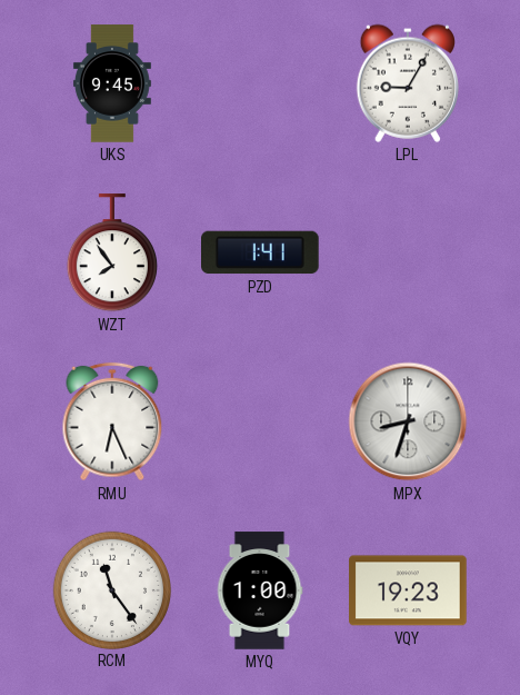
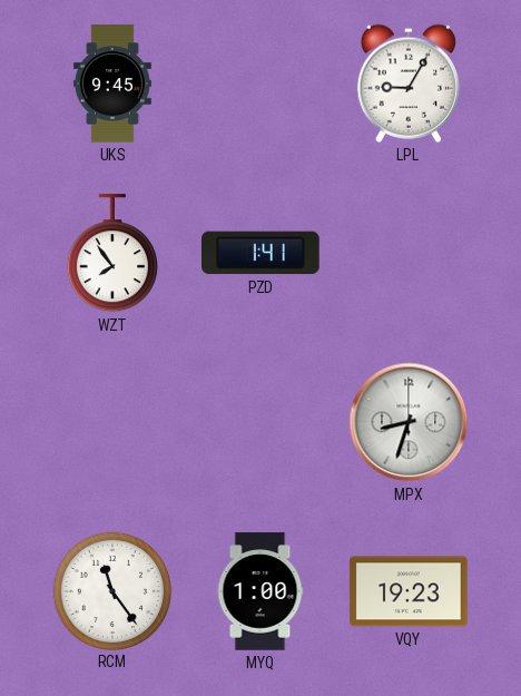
RMU: 6:26 -> none (112, 421)
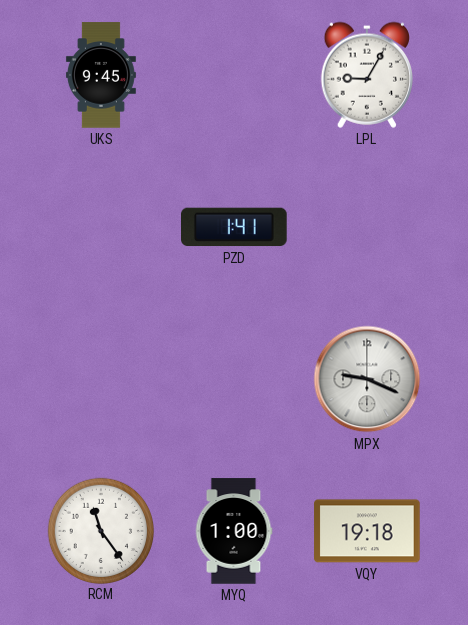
WZT: 7:54 -> none (112, 254)
MPX: 8:33 -> 9:19 (367, 379)
VQY: 19:23 -> 19:18 (367, 531)
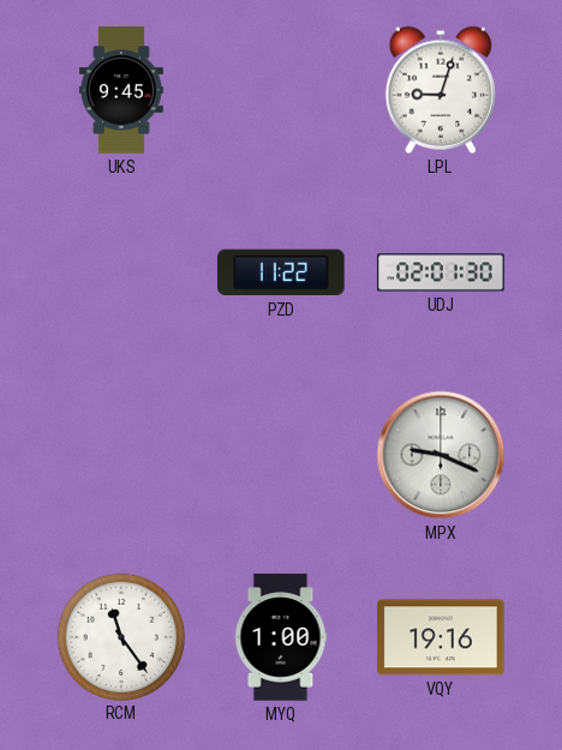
LPL: 9:05 -> 9:03 (440, 90)
PZD: 1:41 -> 11:22 (281, 272)
UDJ: none -> 02:01 (441, 272)
VQY: 19:18 -> 19:16 (441, 637)
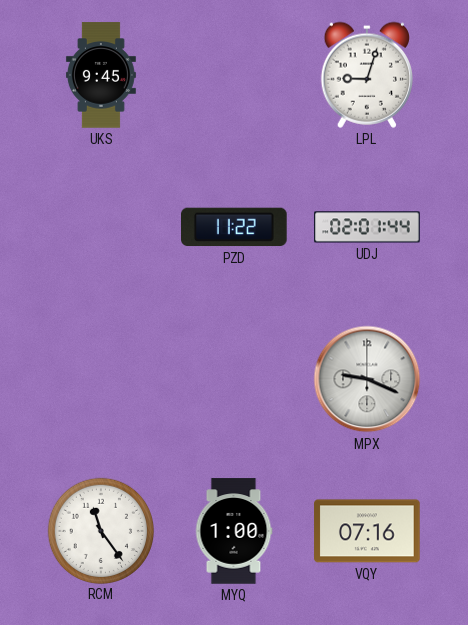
UDJ: 02:01:30 -> 02:01:44 (367, 227)
VQY: 19:16 -> 07:16 (367, 531)
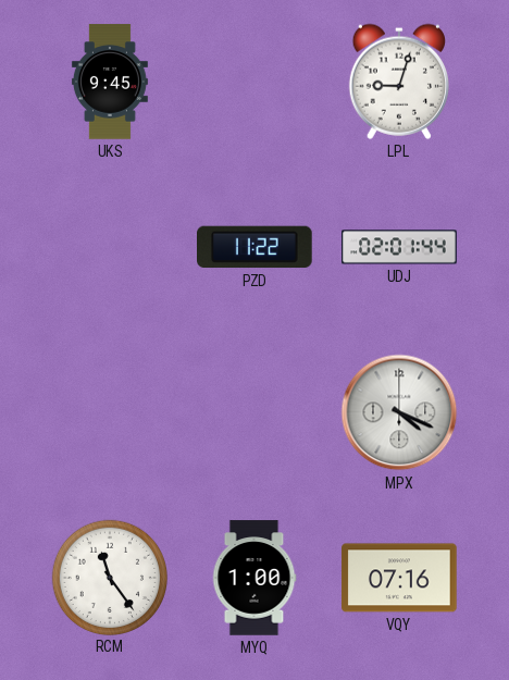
MPX: 9:19 -> 4:19 (399, 412)
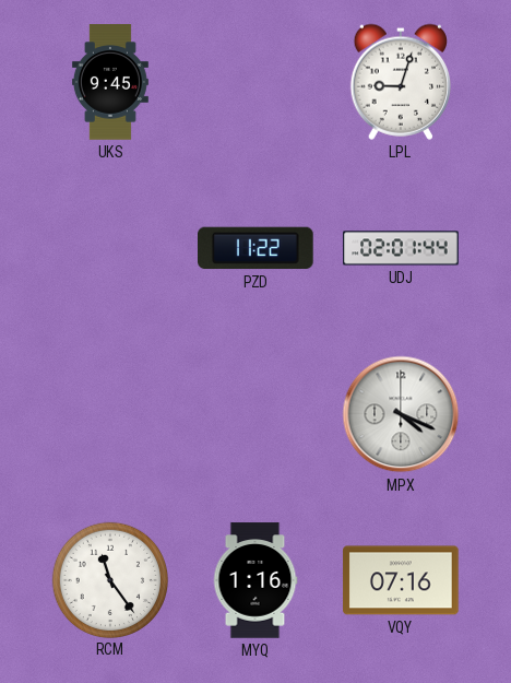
MYQ: 1:00 -> 1:16 (255, 580)
